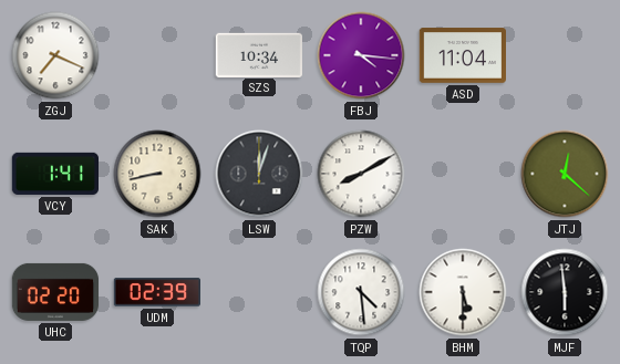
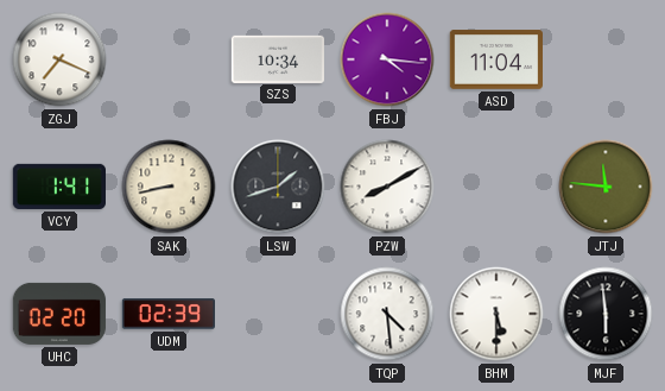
LSW: 12:03 -> 1:42 (278, 187)
JTJ: 12:22 -> 11:46 (606, 187)
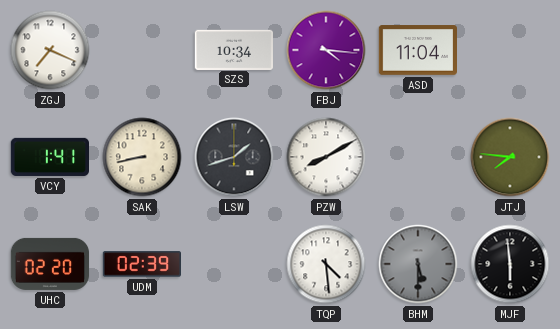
JTJ: 11:46 -> 7:46 (510, 157)
BHM dial: white -> grey (418, 264)
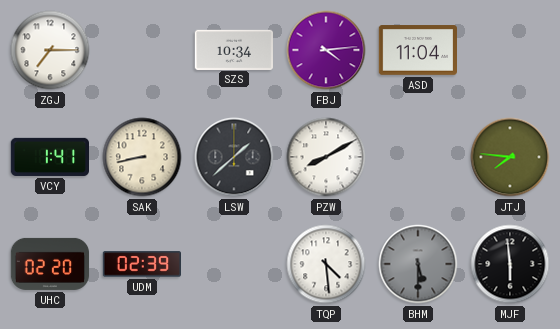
ZGJ: 7:19 -> 7:15 (50, 50)
FBJ: 4:16 -> 4:14 (326, 50)
LSW: 1:42 -> 1:38 (234, 157)
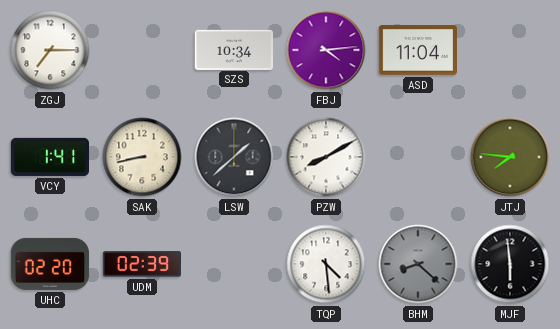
BHM: 5:30 -> 8:22 (418, 264)
